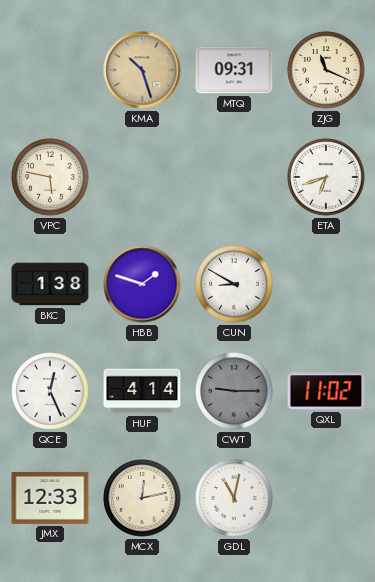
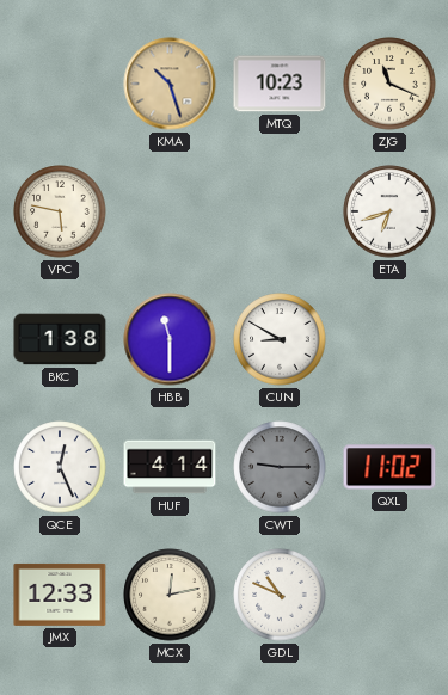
MTQ: 09:31 -> 10:23 (280, 84)
HBB: 1:48 -> 11:30 (170, 339)
GDL: 11:02 -> 10:49 (280, 595)
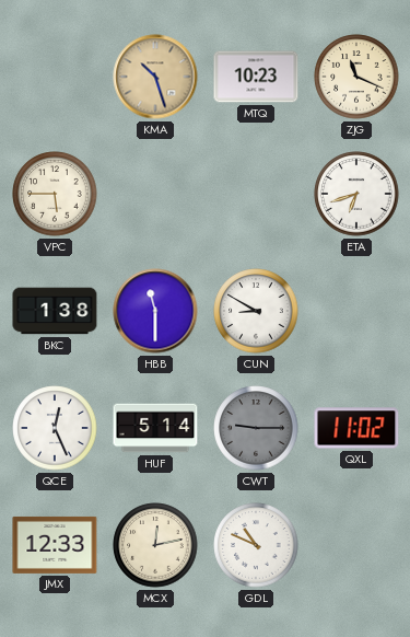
VPC: 5:47 -> 5:45 (55, 194)
HUF: 4:14 -> 5:14 (155, 428)
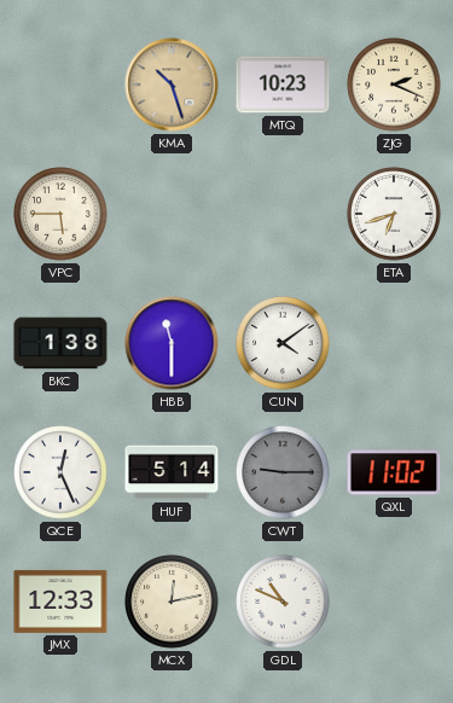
ZJG: 11:19 -> 2:19 (394, 85)
CUN: 8:50 -> 4:09 (283, 343)
